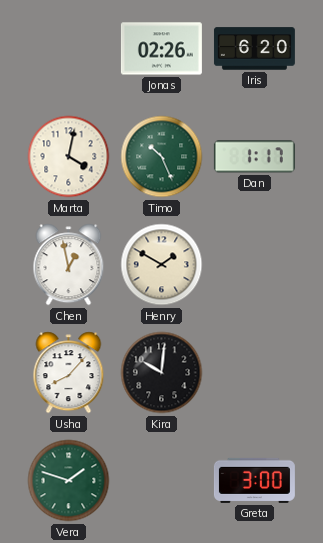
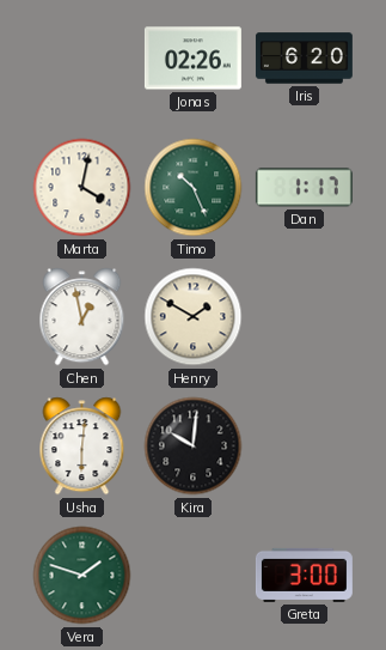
Usha: 8:07 -> 6:01 (82, 447)
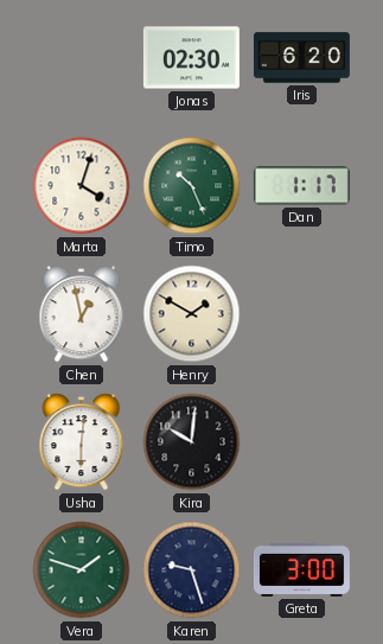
Jonas: 02:26 -> 02:30 (191, 58)
Marta: 4:02 -> 4:03 (82, 186)
Karen: none -> 9:27 (192, 570)
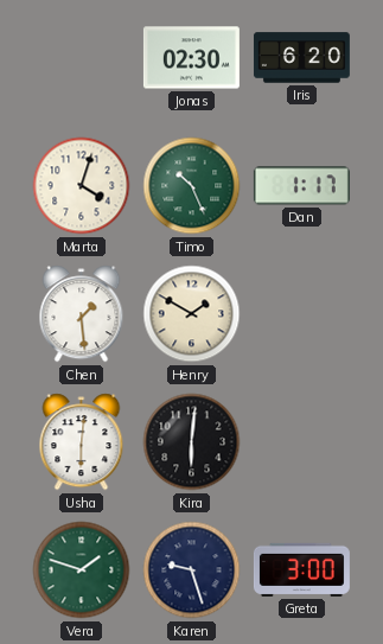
Chen: 12:58 -> 1:29 (82, 314)
Kira: 10:01 -> 6:01 (192, 442)
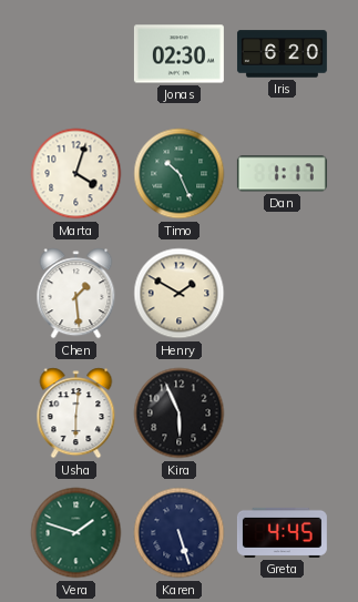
Kira: 6:01 -> 5:56 (180, 414)
Karen: 9:27 -> 5:27 (180, 533)
Greta: 3:00 -> 4:45 (282, 532)
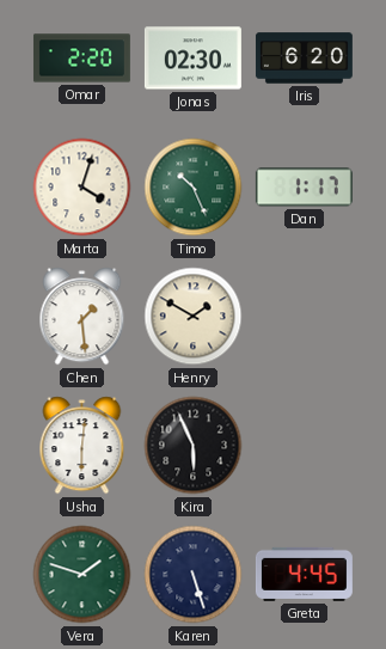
Omar: none -> 2:20 (81, 59)
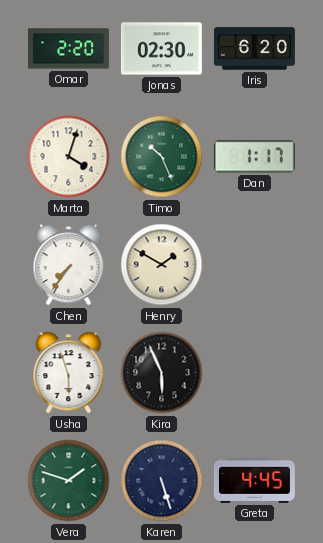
Chen: 1:29 -> 7:36 (69, 265)
Usha: 6:01 -> 5:57 (69, 373)
